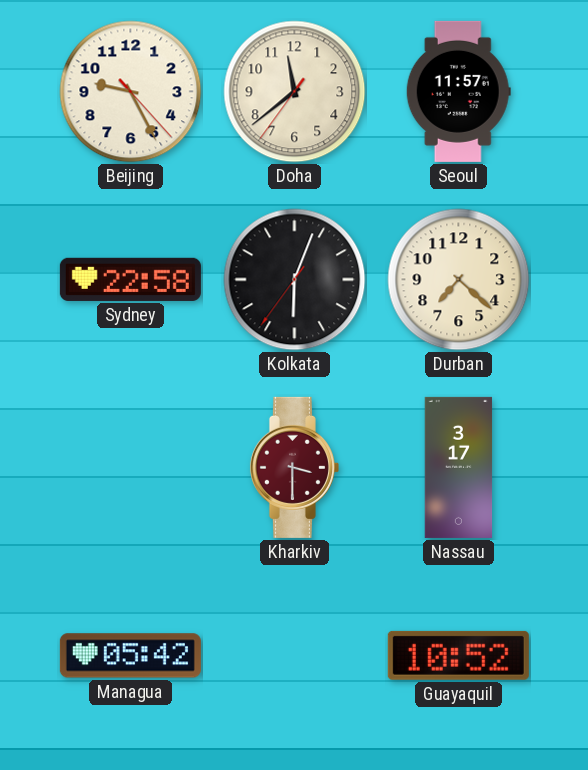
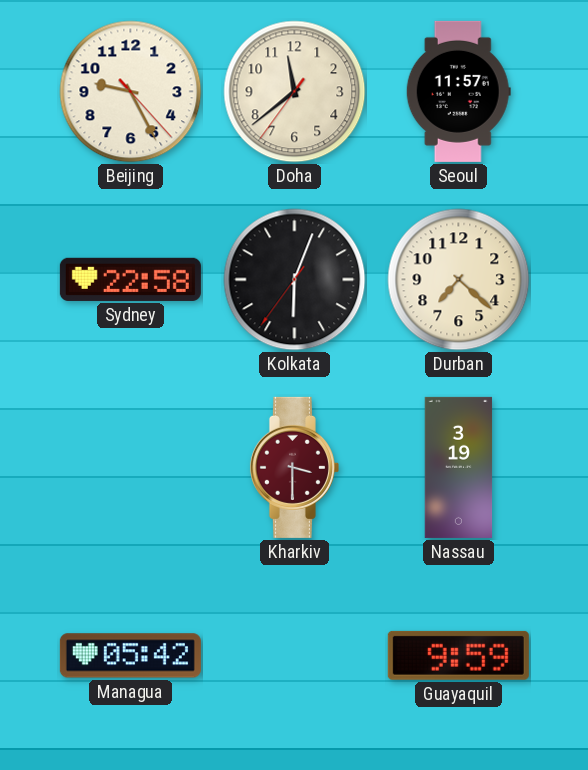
Nassau: 3:17 -> 3:19 (459, 467)
Guayaquil: 10:52 -> 9:59 (458, 655)
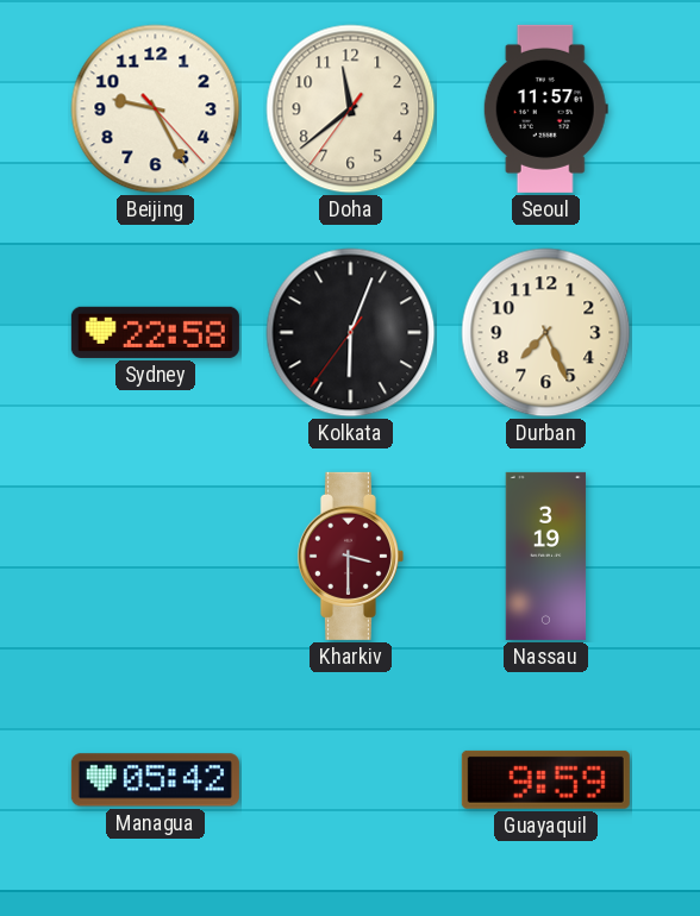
Durban: 7:22 -> 7:26 (546, 333)
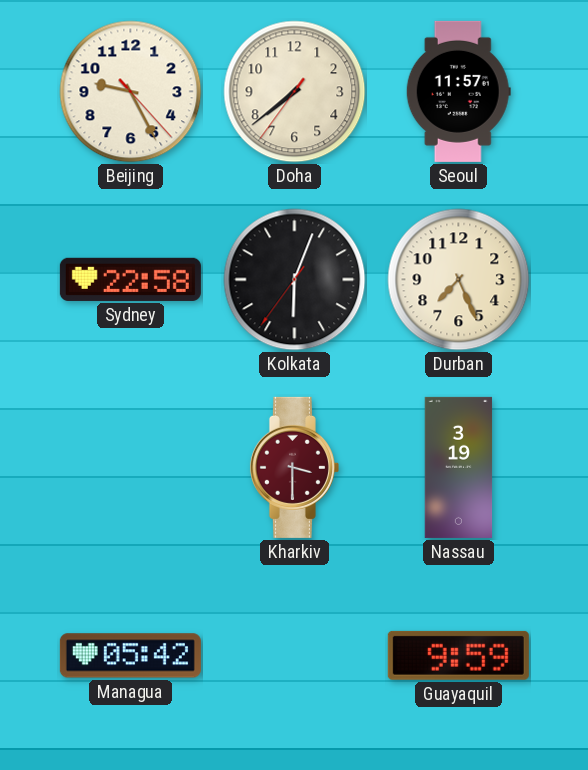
Doha: 11:38 -> 7:38 (295, 92)
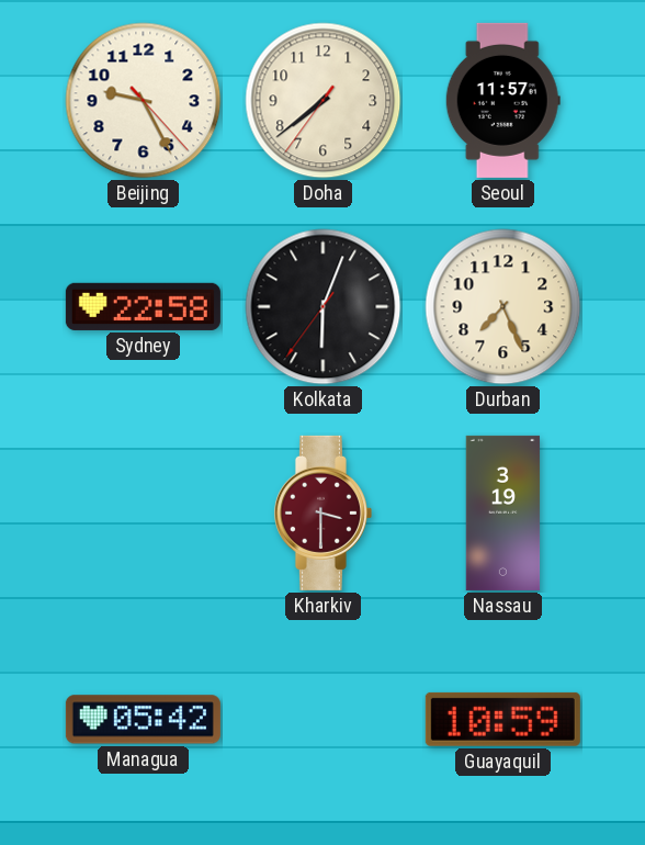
Guayaquil: 9:59 -> 10:59 (502, 719)
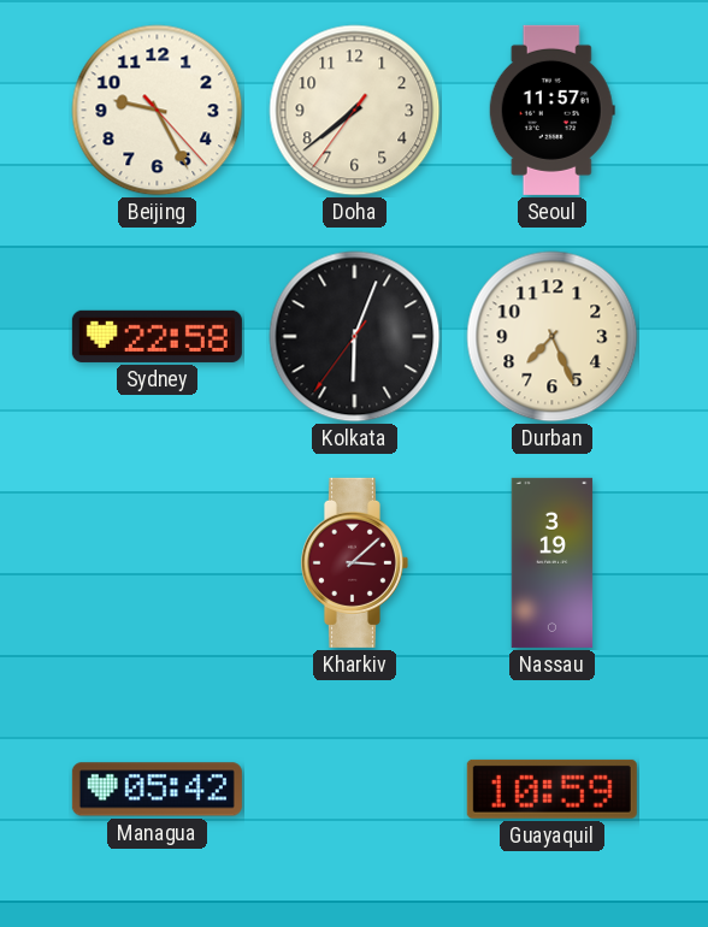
Kharkiv: 3:30 -> 3:08 (354, 562)
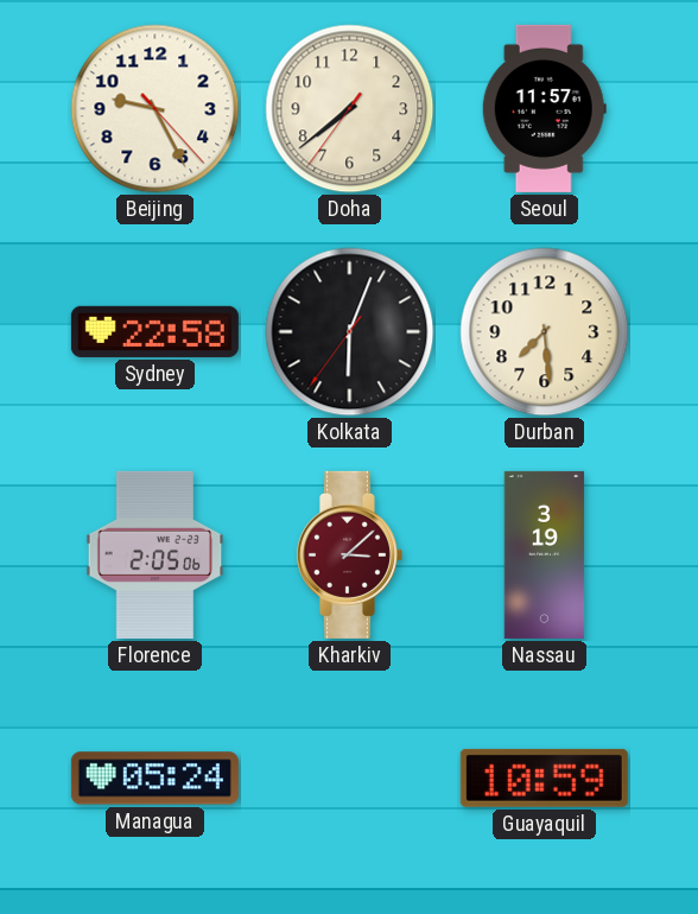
Durban: 7:26 -> 7:29 (545, 332)
Florence: none -> 2:05 (156, 554)
Managua: 05:42 -> 05:24 (154, 779)
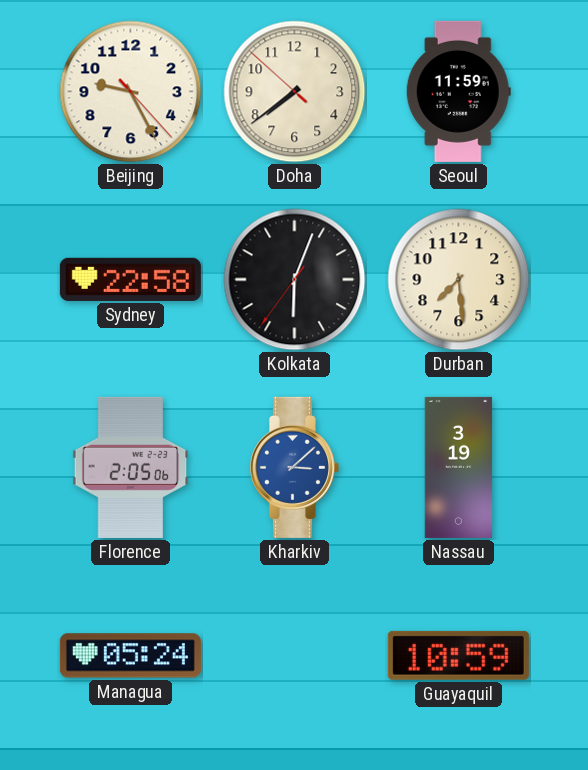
Doha: 7:38:36 -> 7:38:52 (295, 92)
Seoul: 11:57 -> 11:59 (458, 91)
Kharkiv dial: burgundy -> blue (294, 467)
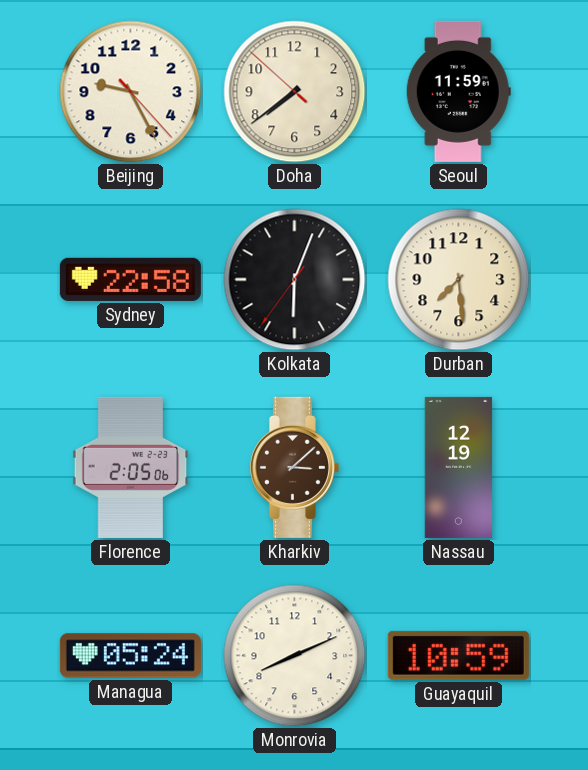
Kharkiv dial: blue -> brown (294, 467)
Nassau: 3:19 -> 12:19 (459, 467)
Monrovia: none -> 8:11 (295, 656)
